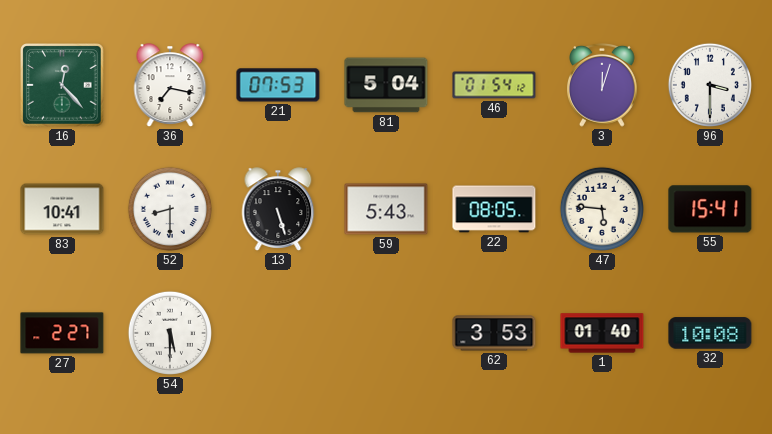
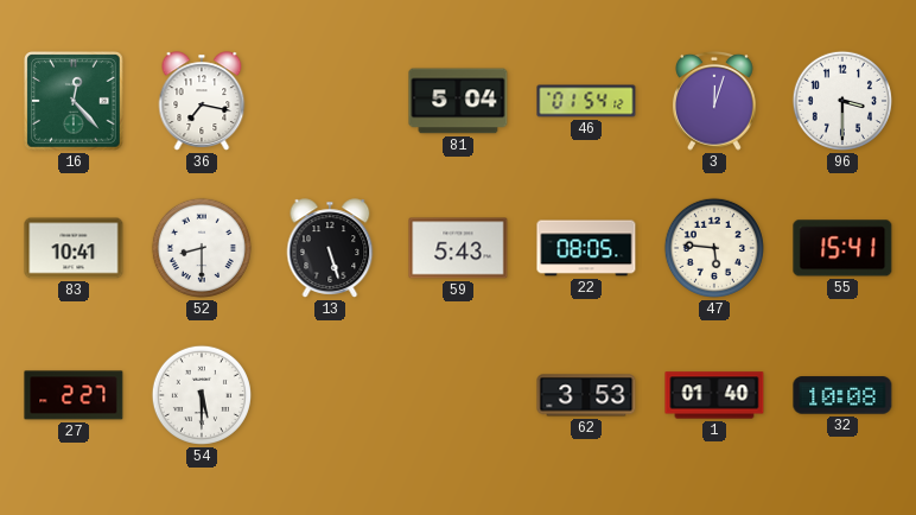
21: 07:53 -> none (278, 85)
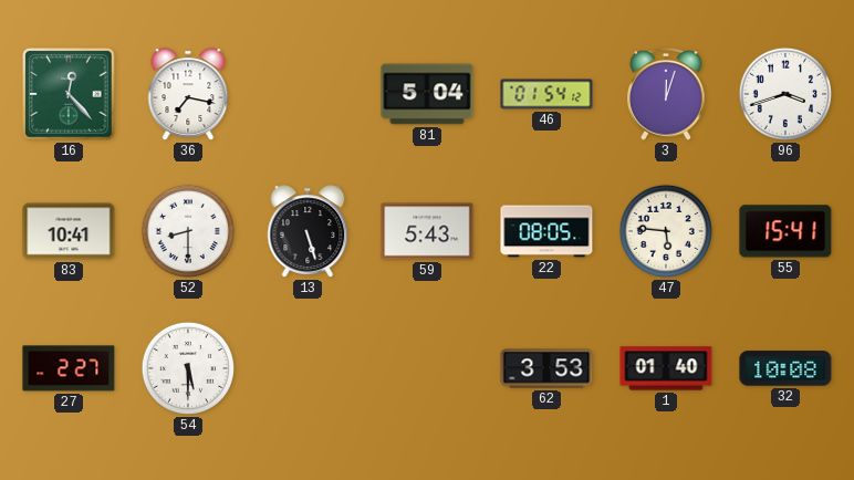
96: 3:30 -> 3:42 (785, 94)
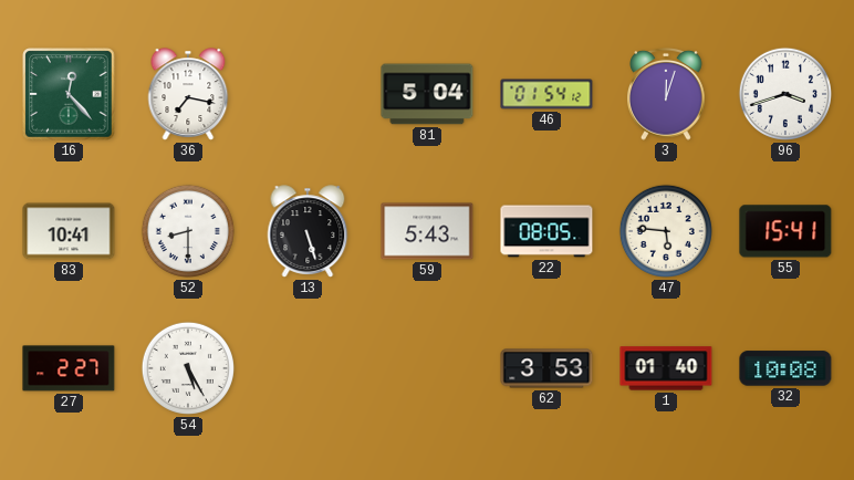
54: 5:30 -> 5:25 (188, 368)
